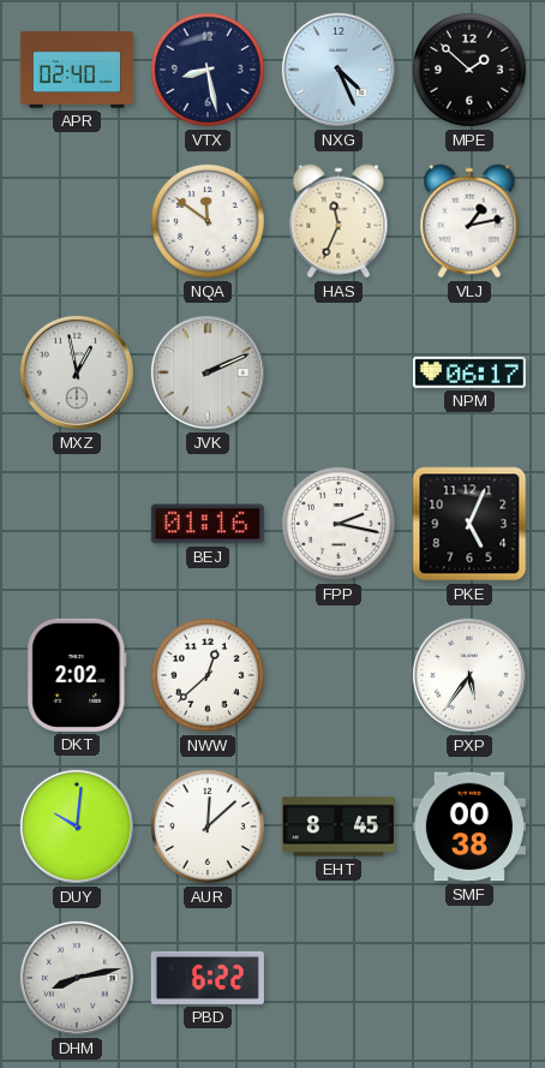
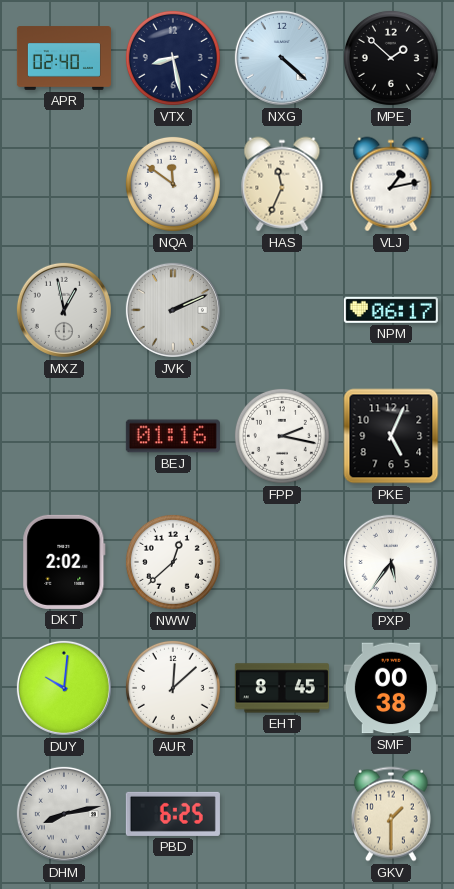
NXG: 4:26 -> 4:22 (282, 58)
PBD: 6:22 -> 6:25 (173, 814)
GKV: none -> 1:30 (391, 814)
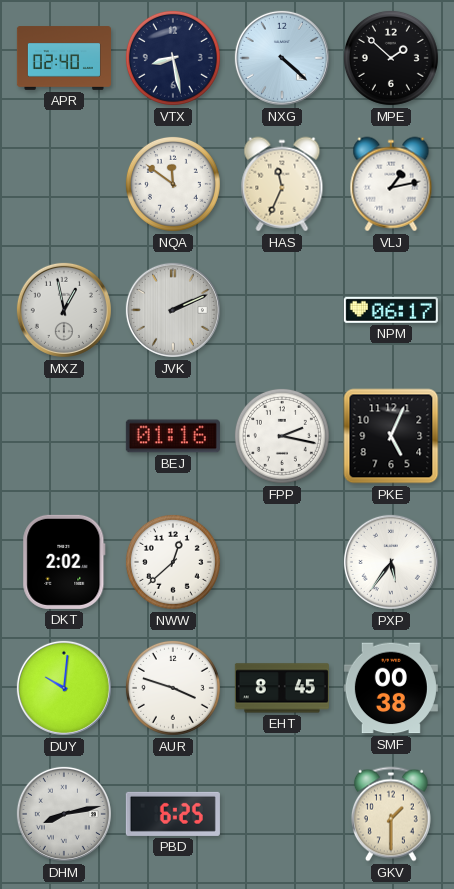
AUR: 12:08 -> 3:48 (173, 688)
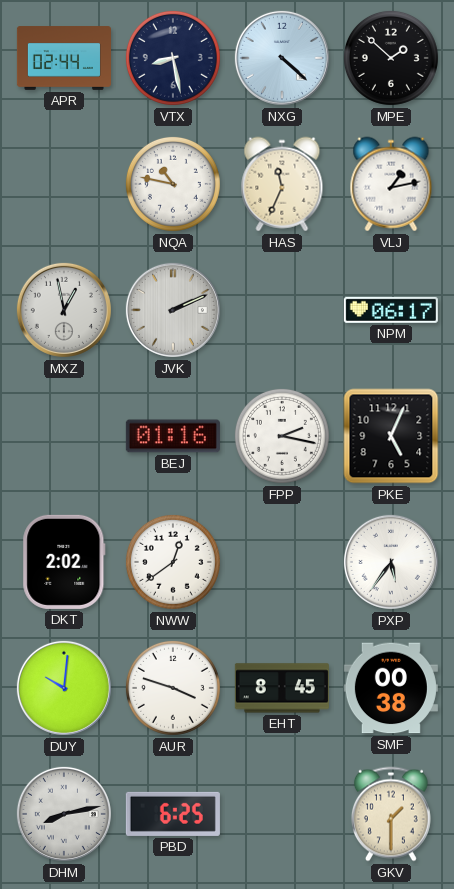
APR: 02:40 -> 02:44 (64, 58)
NQA: 11:51 -> 10:47 (173, 184)
NWW: 12:38 -> 12:39 (173, 562)
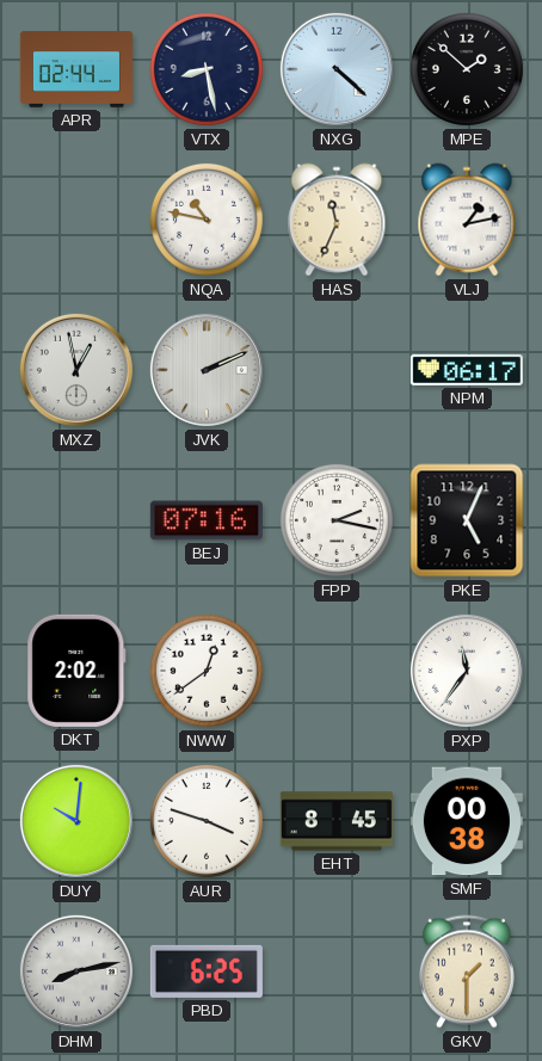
BEJ: 01:16 -> 07:16 (207, 520)
PXP: 5:36 -> 11:36 (467, 671)
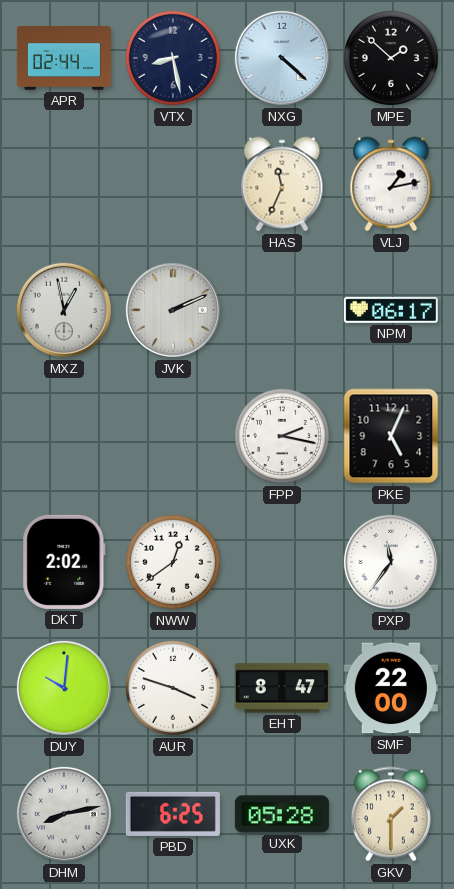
NQA: 10:47 -> none (207, 220)
BEJ: 07:16 -> none (207, 520)
EHT: 8:45 -> 8:47 (282, 688)
SMF: 00:38 -> 22:00 (391, 688)
UXK: none -> 05:28 (282, 814)
